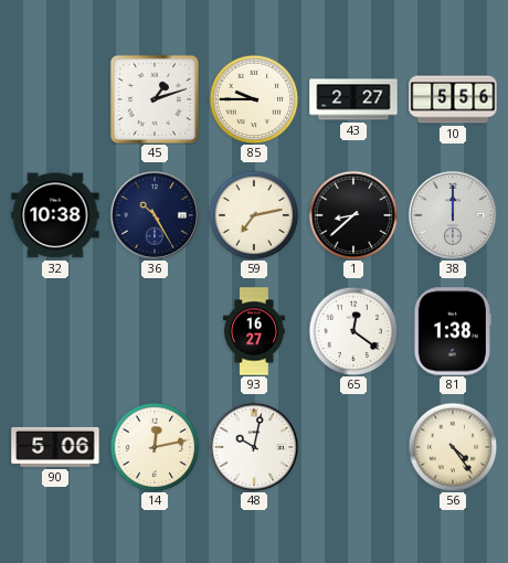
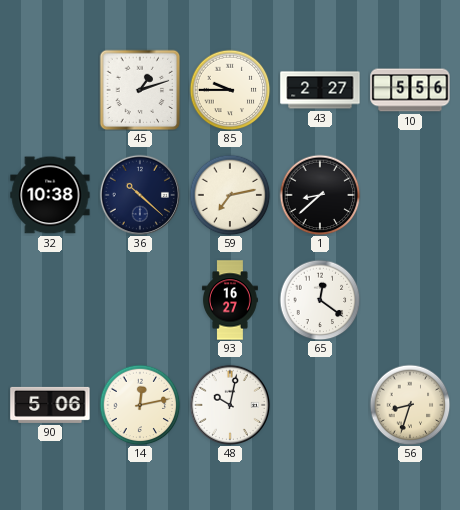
36: 10:25 -> 10:22 (139, 194)
38: 12:00 -> none (452, 214)
81: 1:38 -> none (453, 331)
56: 4:24 -> 8:33 (410, 405)
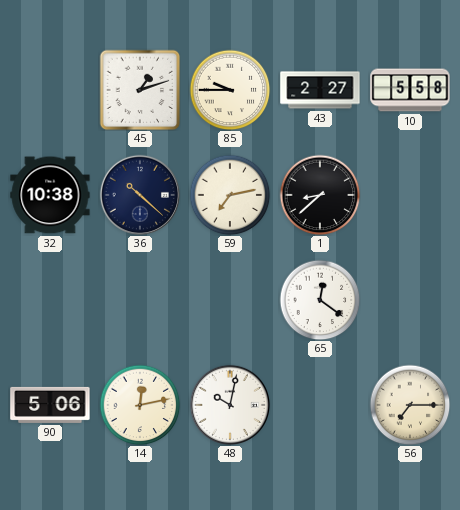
10: 5:56 -> 5:58 (410, 90)
93: 16:27 -> none (230, 300)
56: 8:33 -> 7:15 (410, 405)
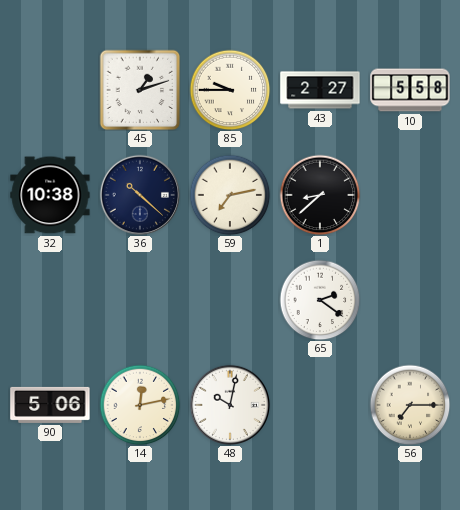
65: 12:21 -> 2:21 (320, 300)
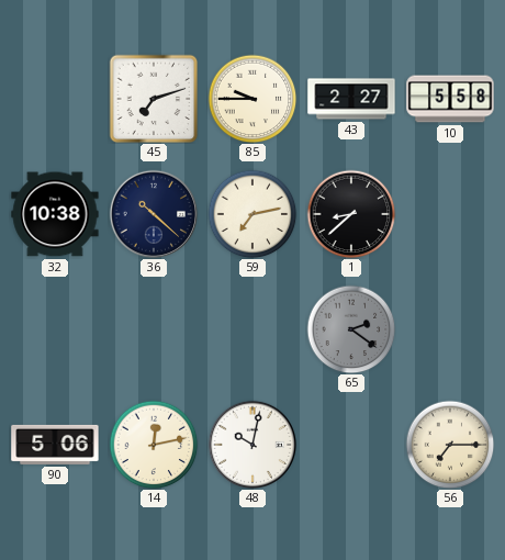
45: 1:12 -> 7:12 (154, 99)
65 dial: white -> grey (351, 329)
